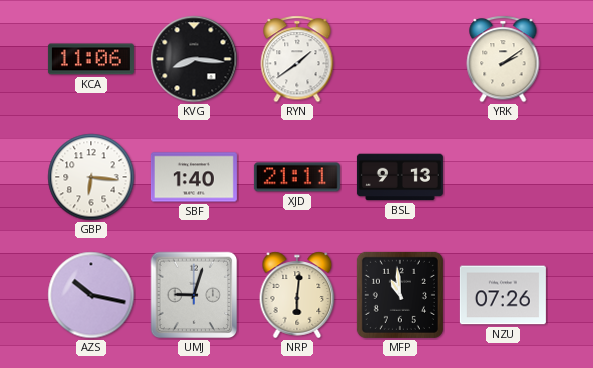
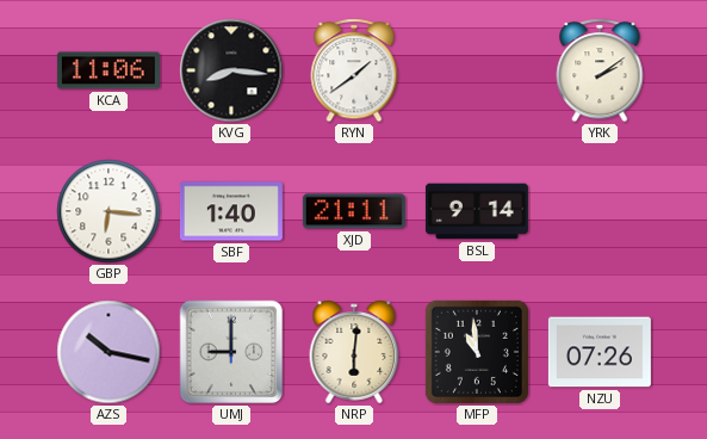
BSL: 9:13 -> 9:14 (477, 211)
UMJ: 9:03 -> 9:00 (231, 352)
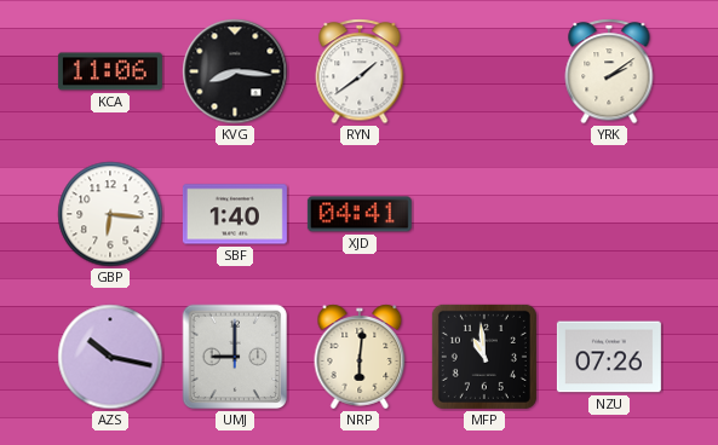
XJD: 21:11 -> 04:41 (360, 214)
BSL: 9:14 -> none (477, 211)
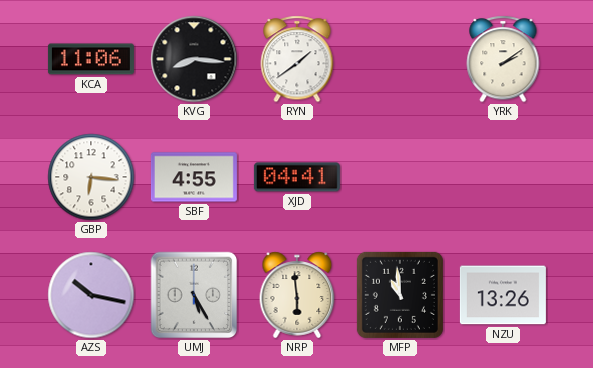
SBF: 1:40 -> 4:55 (194, 177)
UMJ: 9:00 -> 5:25 (194, 295)
NRP: 6:01 -> 5:59 (297, 295)
NZU: 07:26 -> 13:26 (503, 295)
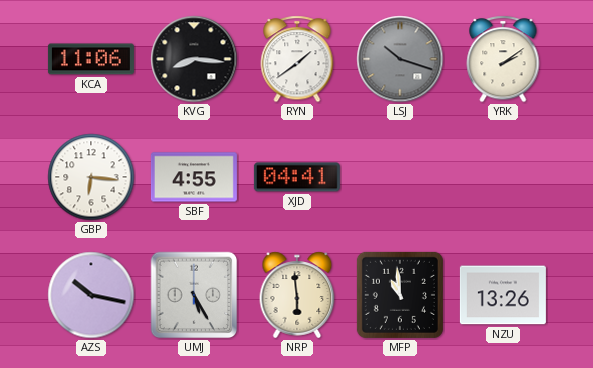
LSJ: none -> 10:18 (400, 59)
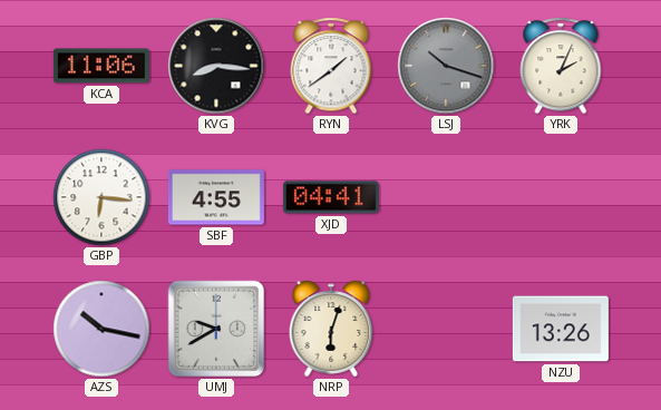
YRK: 2:09 -> 2:04 (561, 66)
UMJ: 5:25 -> 9:40 (216, 329)
NRP: 5:59 -> 6:03 (331, 329)
MFP: 10:59 -> none (400, 295)
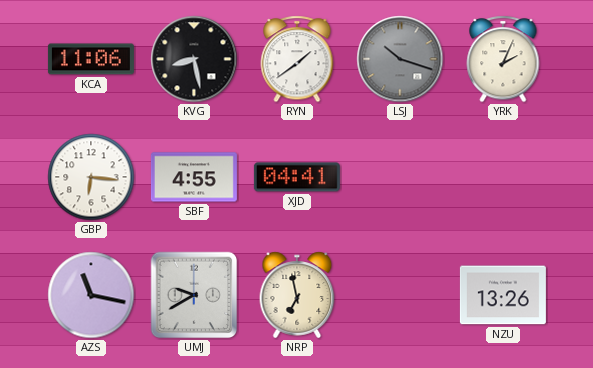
KVG: 8:16 -> 8:28 (194, 59)
AZS: 10:17 -> 11:17 (91, 295)
NRP: 6:03 -> 6:58 (297, 295)
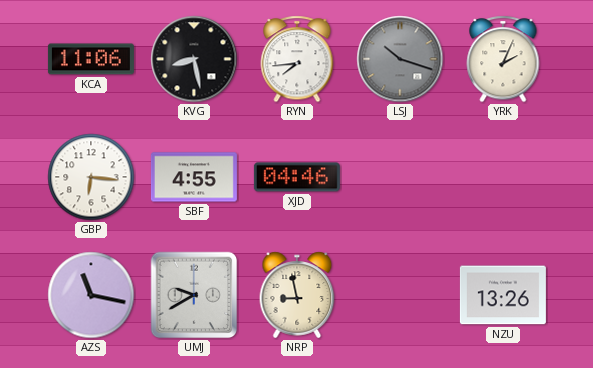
RYN: 1:39 -> 7:44 (297, 59)
XJD: 04:41 -> 04:46 (297, 177)
NRP: 6:58 -> 8:58 (297, 295)
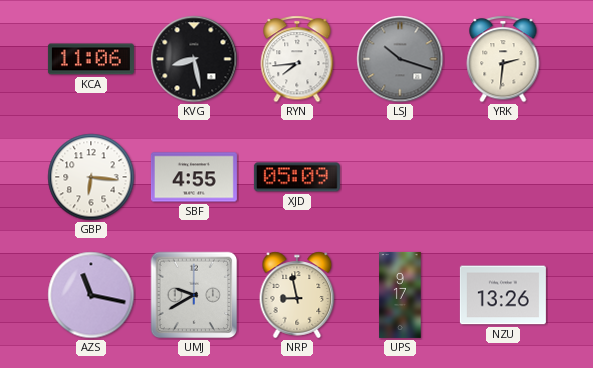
YRK: 2:04 -> 2:31 (503, 59)
XJD: 04:46 -> 05:09 (297, 177)
UPS: none -> 9:17 (400, 295)
